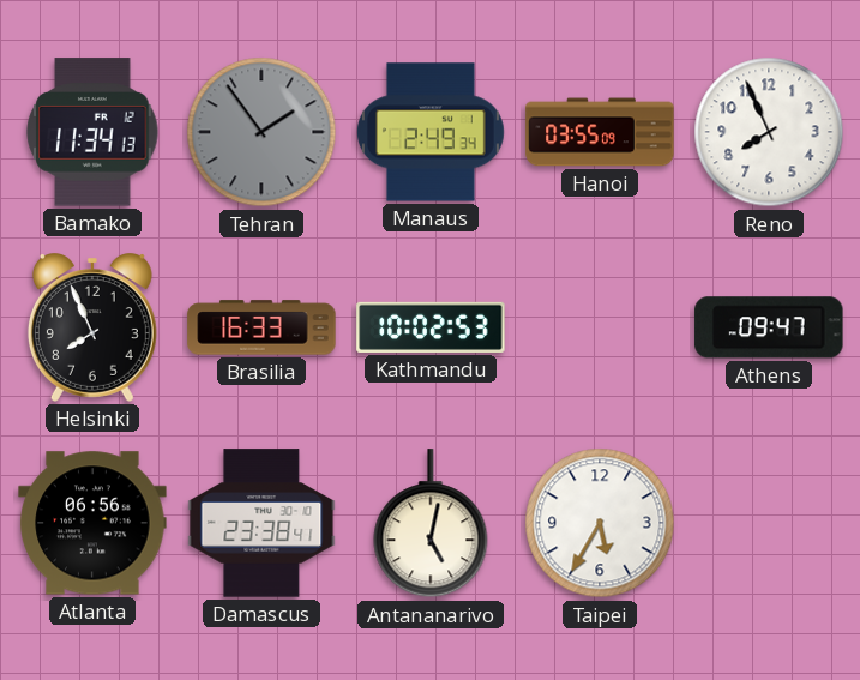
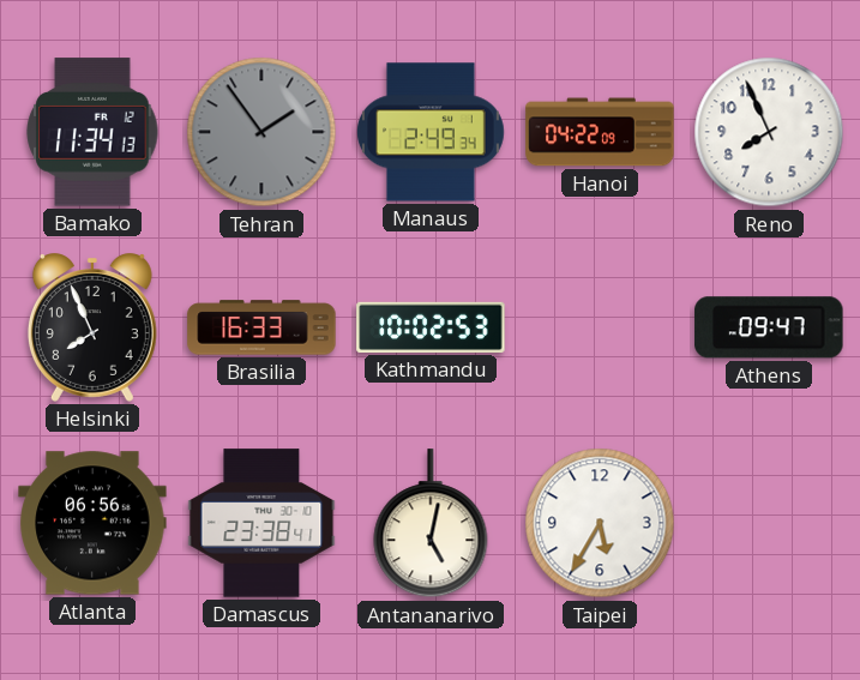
Hanoi: 03:55 -> 04:22 (600, 132)
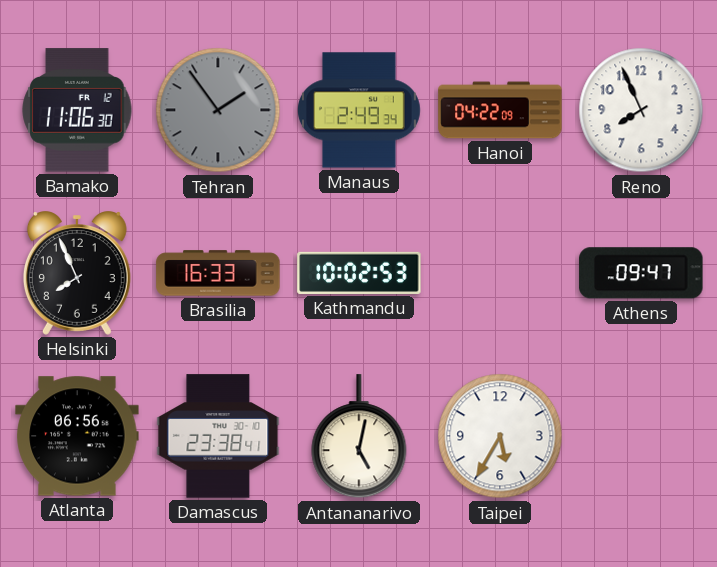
Bamako: 11:34 -> 11:06 (77, 110)
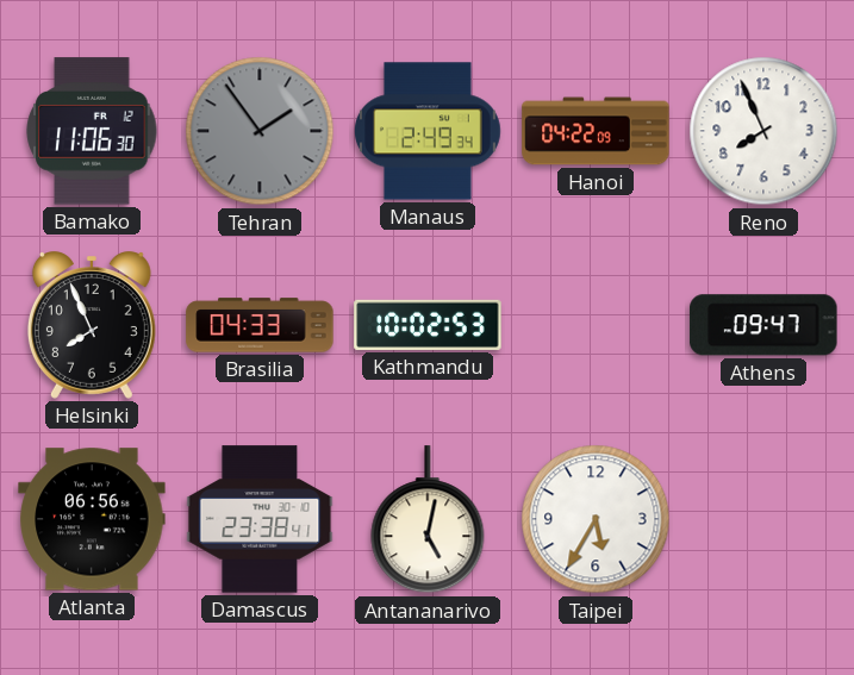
Brasilia: 16:33 -> 04:33 (260, 325)
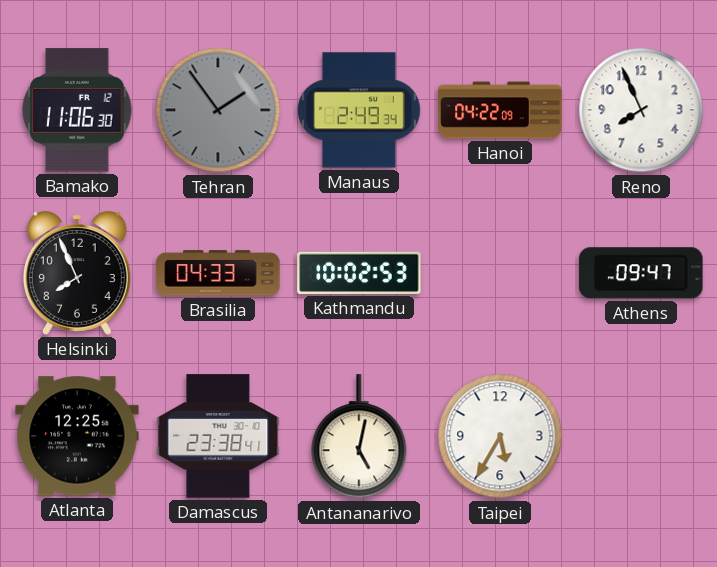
Atlanta: 06:56 -> 12:25 (77, 436)
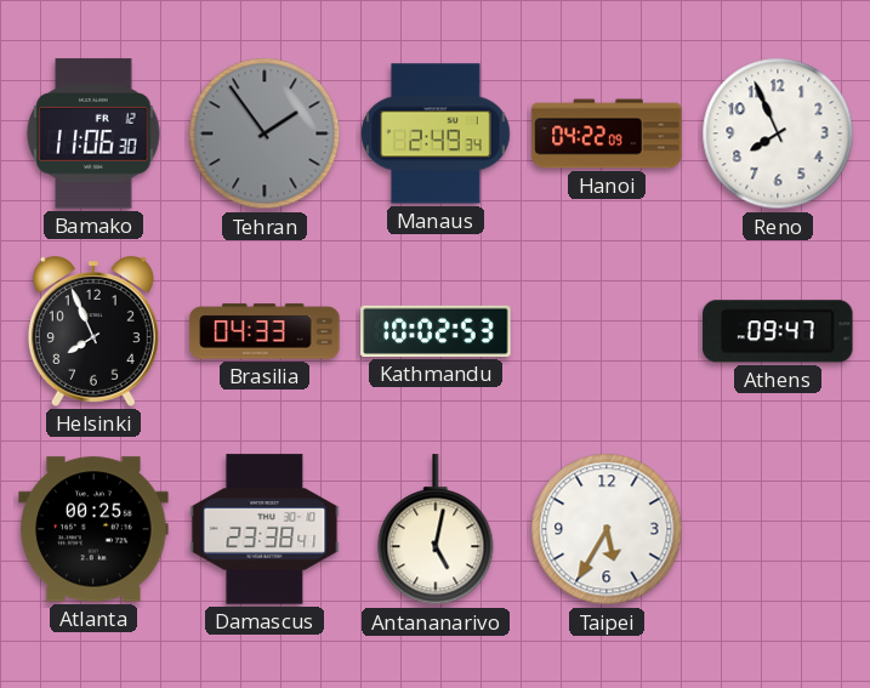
Atlanta: 12:25 -> 00:25 (93, 529)
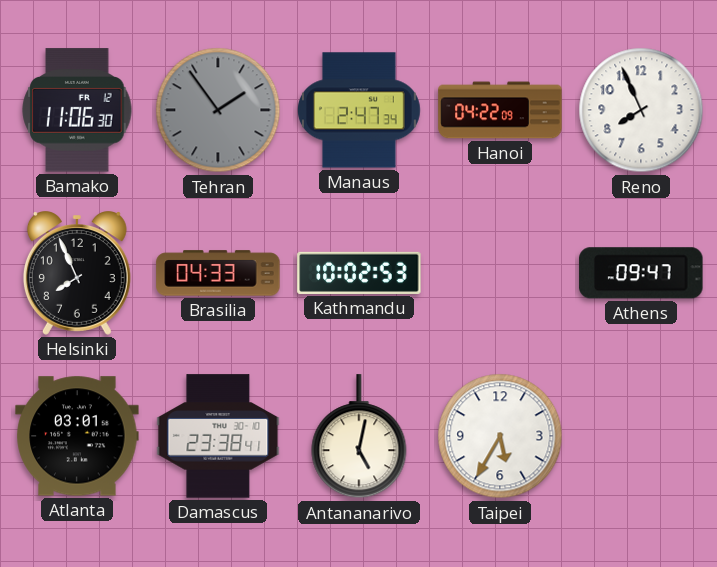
Manaus: 2:49 -> 2:47 (359, 110)
Atlanta: 00:25 -> 03:01 (77, 436)
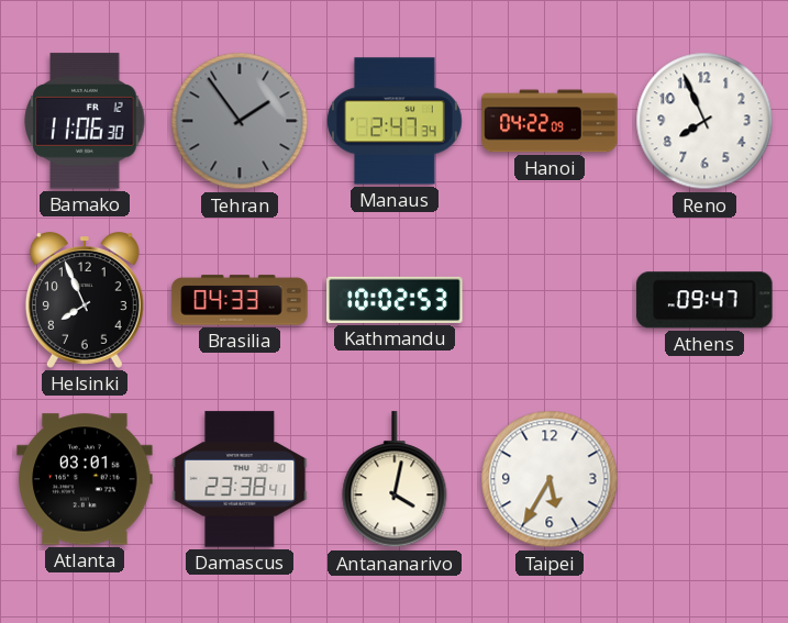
Antananarivo: 5:02 -> 4:02 (395, 480)
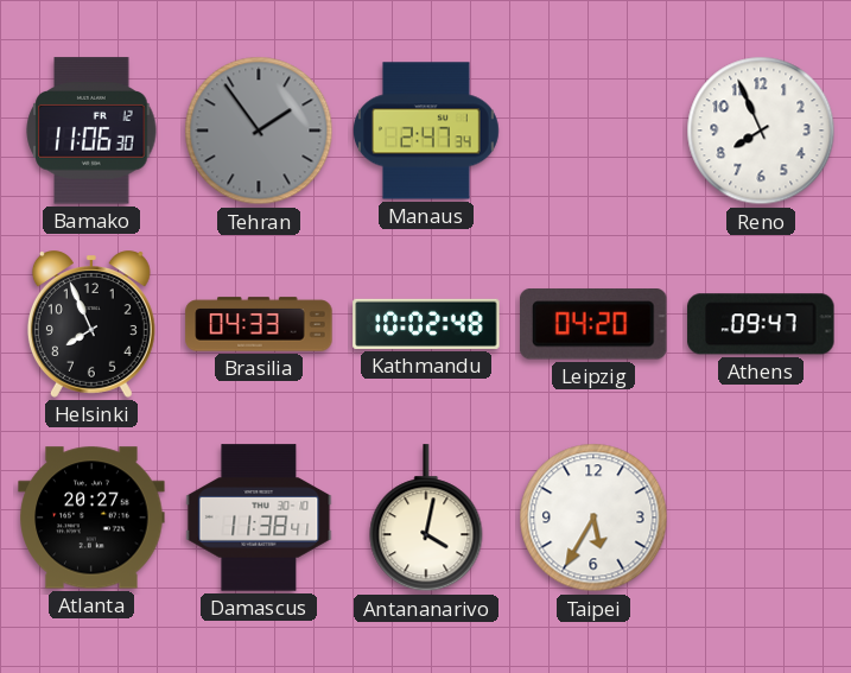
Hanoi: 04:22 -> none (550, 121)
Kathmandu: 10:02:53 -> 10:02:48 (426, 324)
Leipzig: none -> 04:20 (593, 324)
Atlanta: 03:01 -> 20:27 (91, 518)
Damascus: 23:38 -> 11:38 (259, 518)
